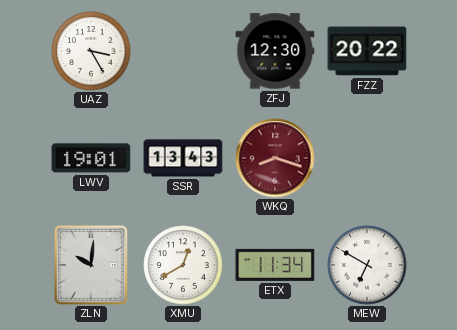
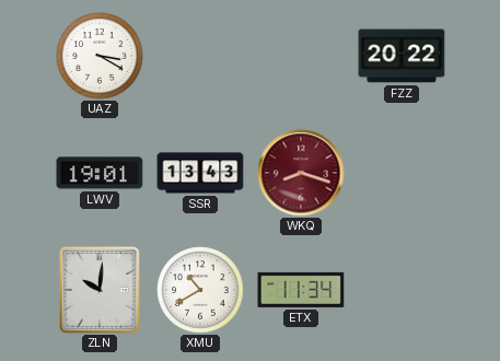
UAZ: 3:25 -> 3:20 (100, 56)
ZFJ: 12:30 -> none (275, 51)
XMU: 12:40 -> 10:40 (200, 290)
MEW: 6:50 -> none (367, 265)
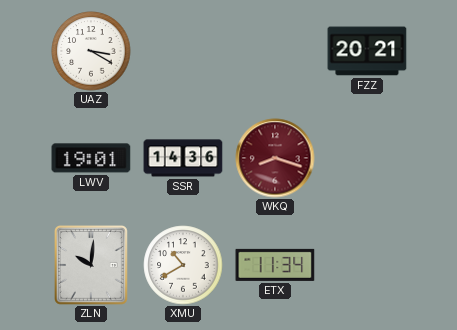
FZZ: 20:22 -> 20:21 (367, 51)
SSR: 13:43 -> 14:36 (183, 158)
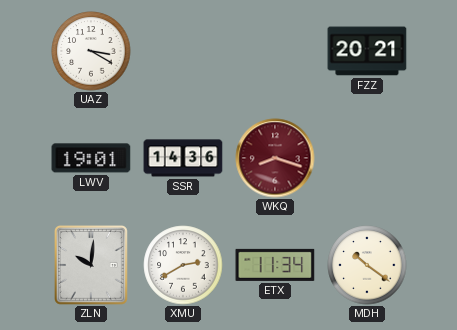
XMU: 10:40 -> 2:40 (183, 265)
MDH: none -> 10:21 (367, 265)
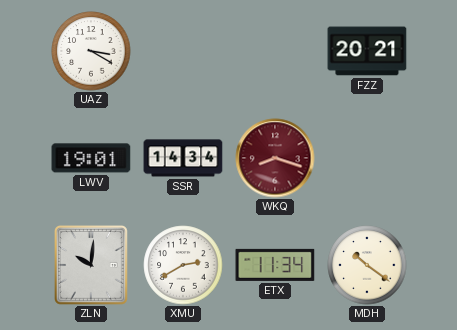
SSR: 14:36 -> 14:34 (183, 158)
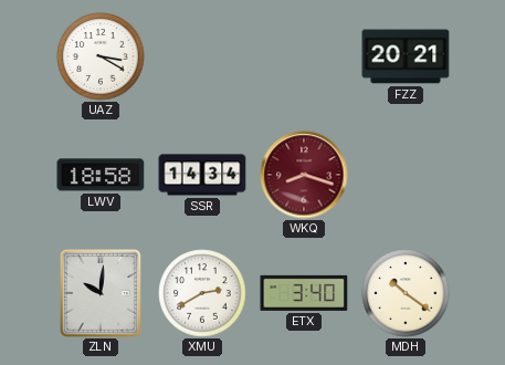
LWV: 19:01 -> 18:58 (101, 175)
ETX: 11:34 -> 3:40 (304, 293)
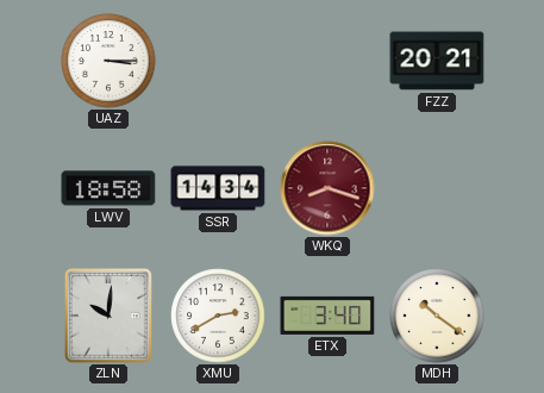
UAZ: 3:20 -> 3:15 (108, 61)
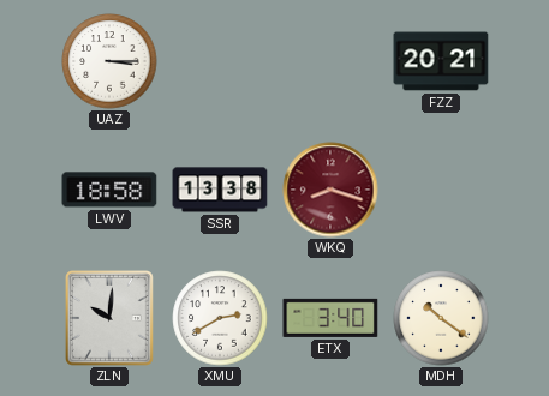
SSR: 14:34 -> 13:38 (220, 190)
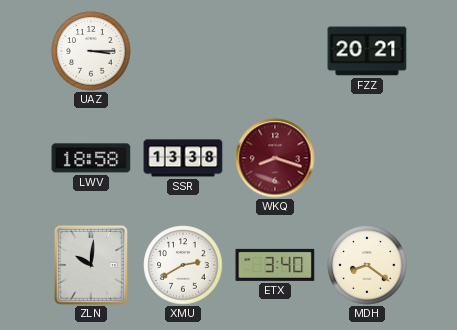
MDH: 10:21 -> 8:21 (367, 265)
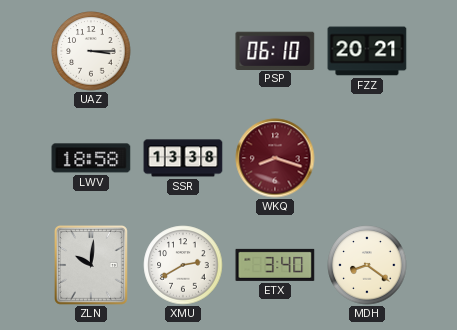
PSP: none -> 06:10 (275, 50)
